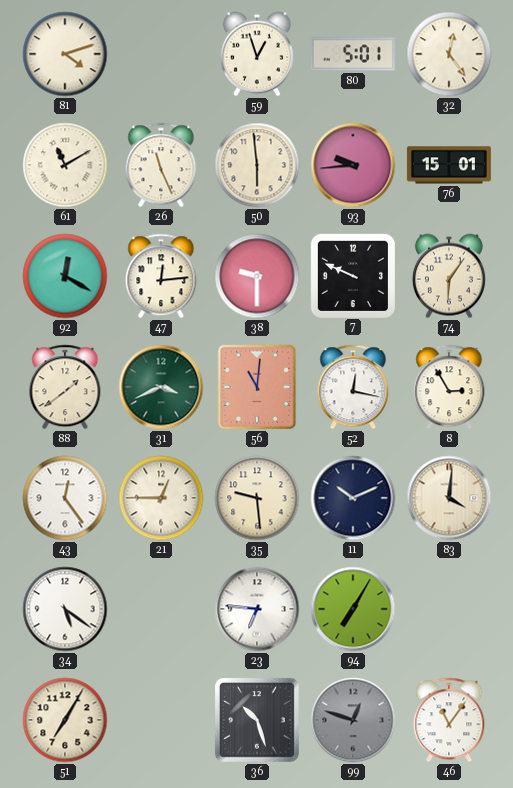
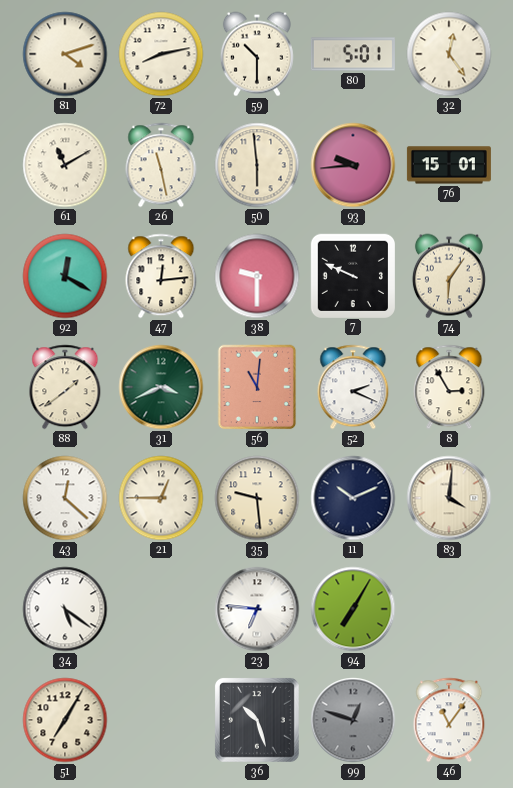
72: none -> 8:13 (161, 54)
59: 12:57 -> 10:30 (257, 54)
26: 11:26 -> 11:28 (161, 165)
52: 12:17 -> 2:19 (353, 387)
43: 12:24 -> 12:22 (65, 498)
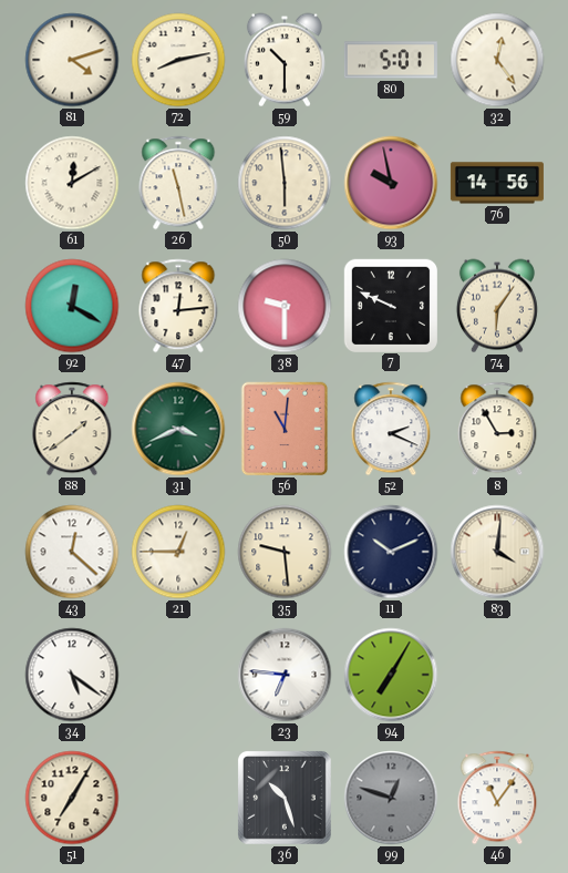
61: 11:10 -> 12:10 (72, 183)
93: 9:44 -> 9:58 (391, 183)
76: 15:01 -> 14:56 (497, 183)
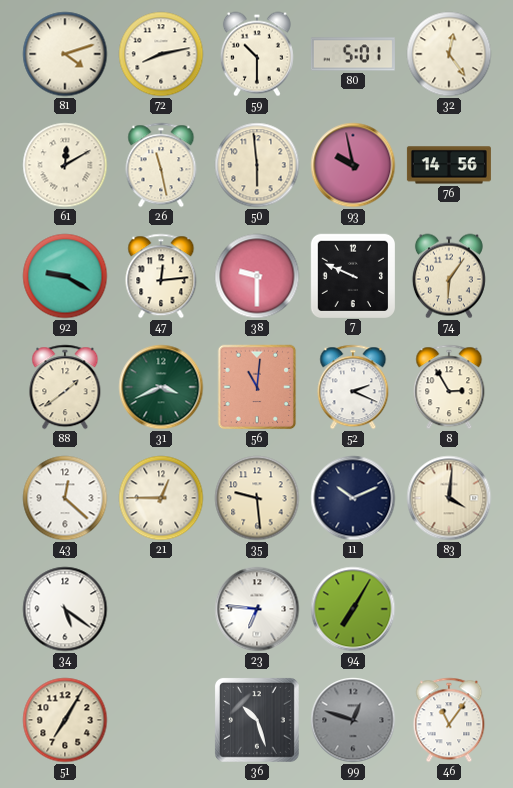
92: 12:20 -> 9:20 (65, 276)
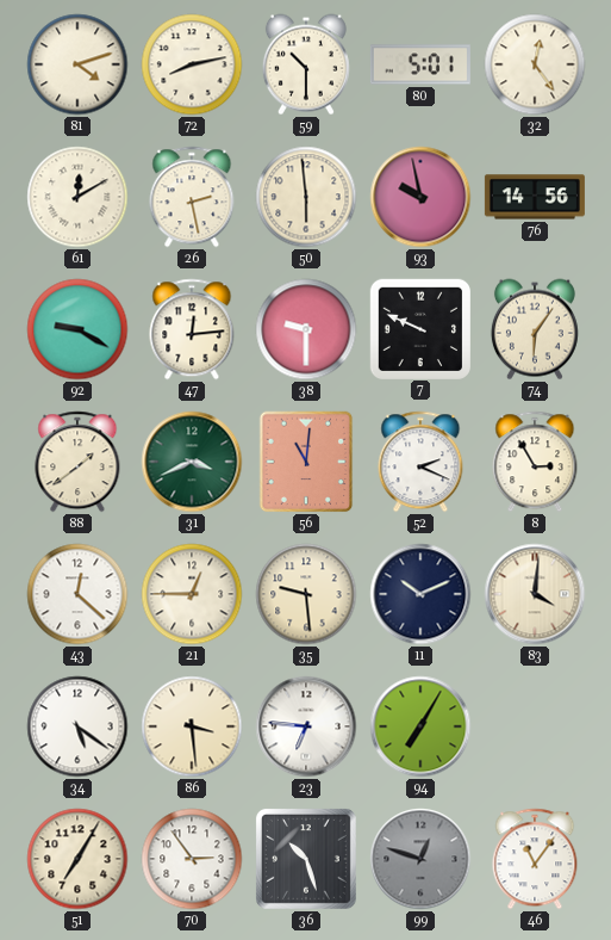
26: 11:28 -> 2:28 (192, 197)
86: none -> 3:29 (192, 726)
70: none -> 2:54 (192, 859)
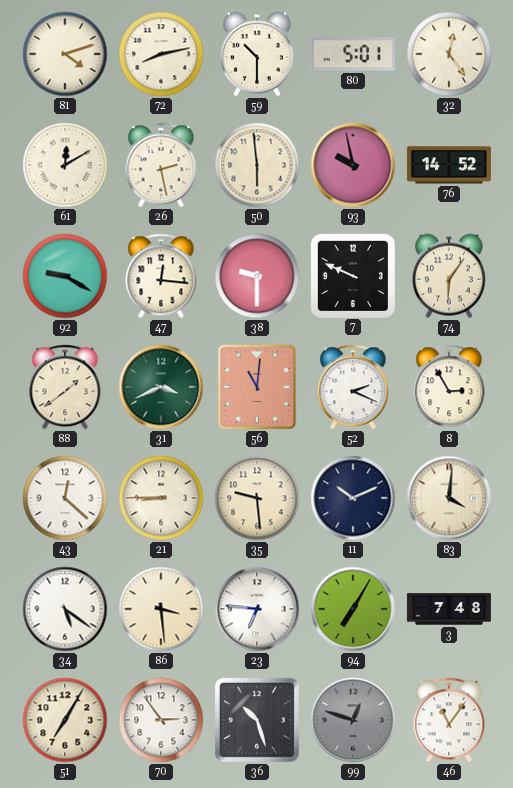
76: 14:56 -> 14:52 (449, 165)
47: 12:14 -> 12:16 (161, 276)
21: 12:45 -> 8:45 (161, 498)
3: none -> 7:48 (449, 609)
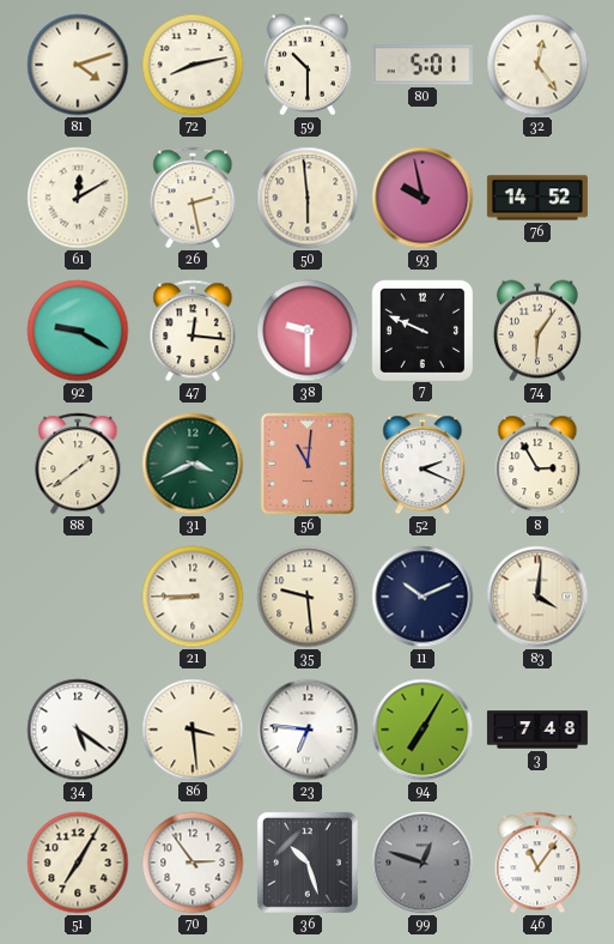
43: 12:22 -> none (65, 498)
